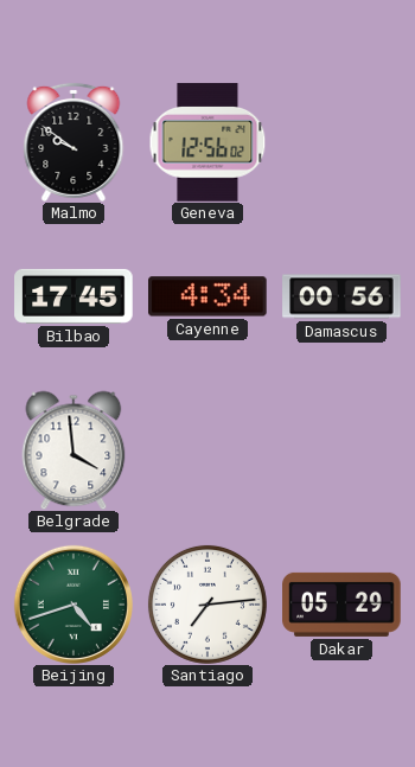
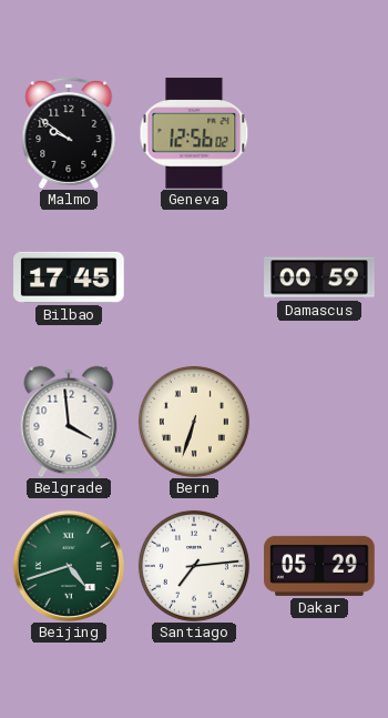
Cayenne: 4:34 -> none (209, 296)
Damascus: 00:56 -> 00:59 (319, 277)
Bern: none -> 6:33 (194, 422)
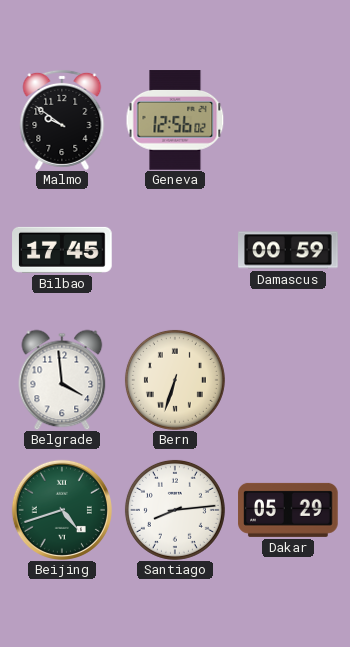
Santiago: 7:14 -> 8:14 (175, 510)
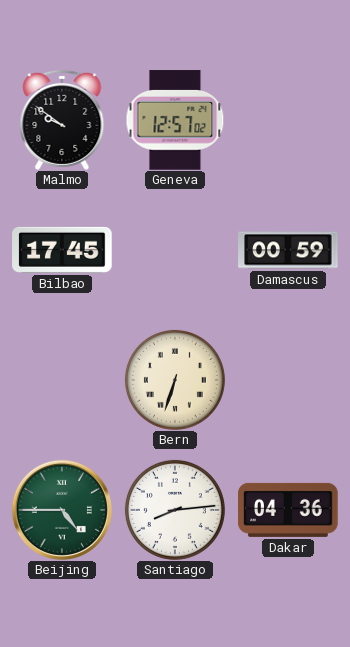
Geneva: 12:56 -> 12:57 (175, 120)
Belgrade: 3:59 -> none (62, 380)
Beijing: 4:42 -> 4:45 (62, 510)
Dakar: 05:29 -> 04:36 (288, 510)
